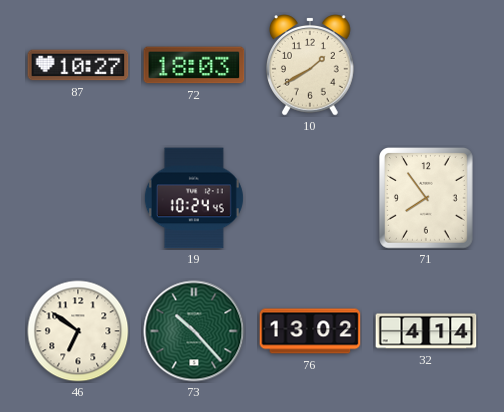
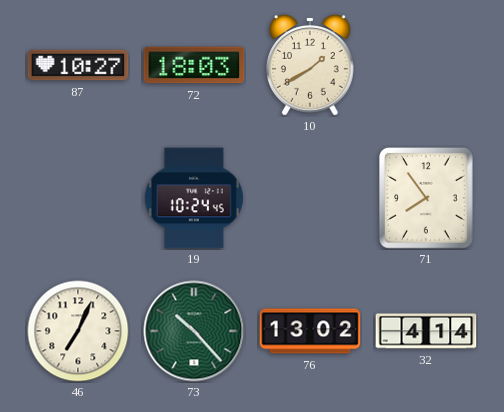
46: 6:51 -> 7:04 (78, 331)
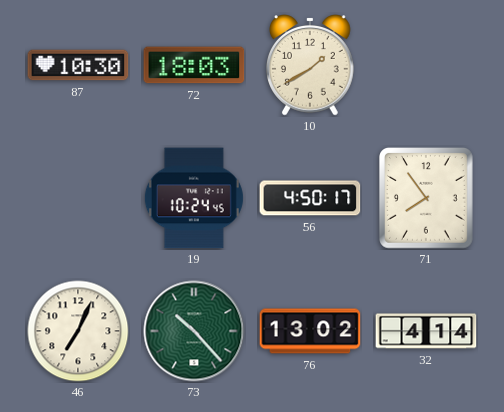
87: 10:27 -> 10:30 (78, 65)
56: none -> 4:50 (310, 198)
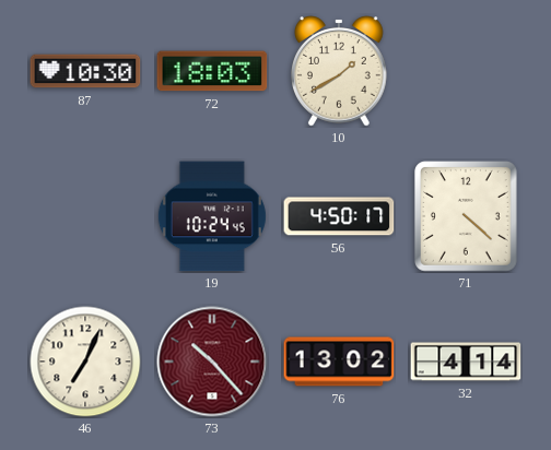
71: 7:54 -> 4:22 (467, 217)
73 dial: green -> burgundy (212, 362)
